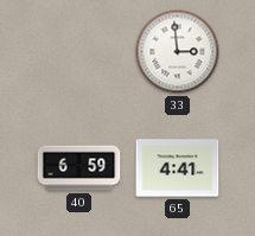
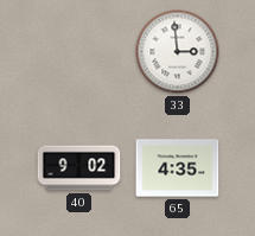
40: 6:59 -> 9:02 (79, 168)
65: 4:41 -> 4:35 (178, 168)
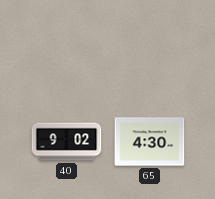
33: 2:59 -> none (178, 52)
65: 4:35 -> 4:30 (150, 142)
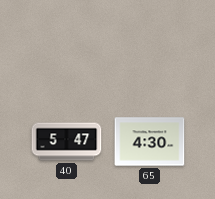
40: 9:02 -> 5:47 (67, 142)
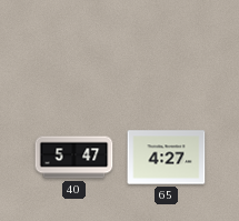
65: 4:30 -> 4:27 (167, 158)
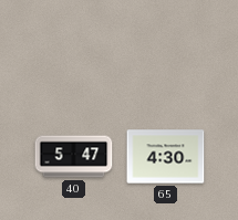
65: 4:27 -> 4:30 (166, 157)
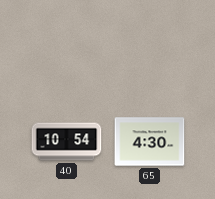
40: 5:47 -> 10:54 (67, 142)
